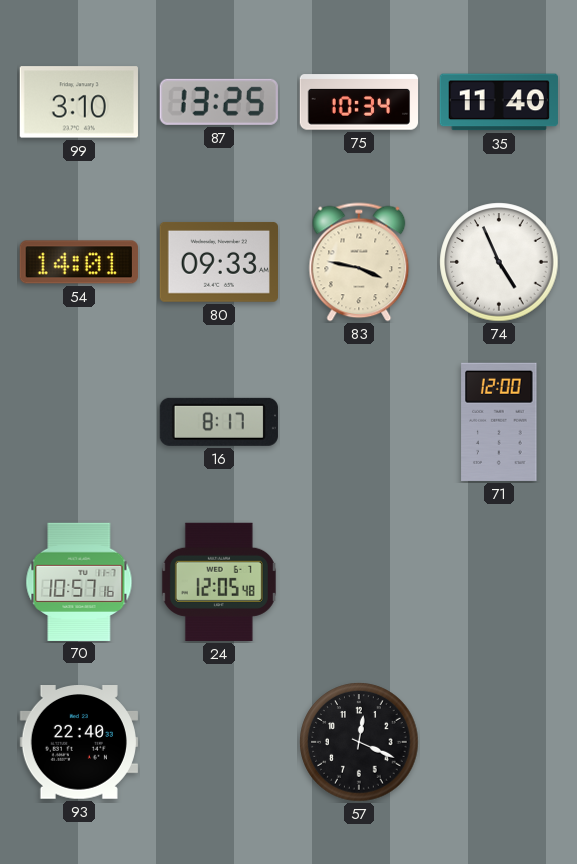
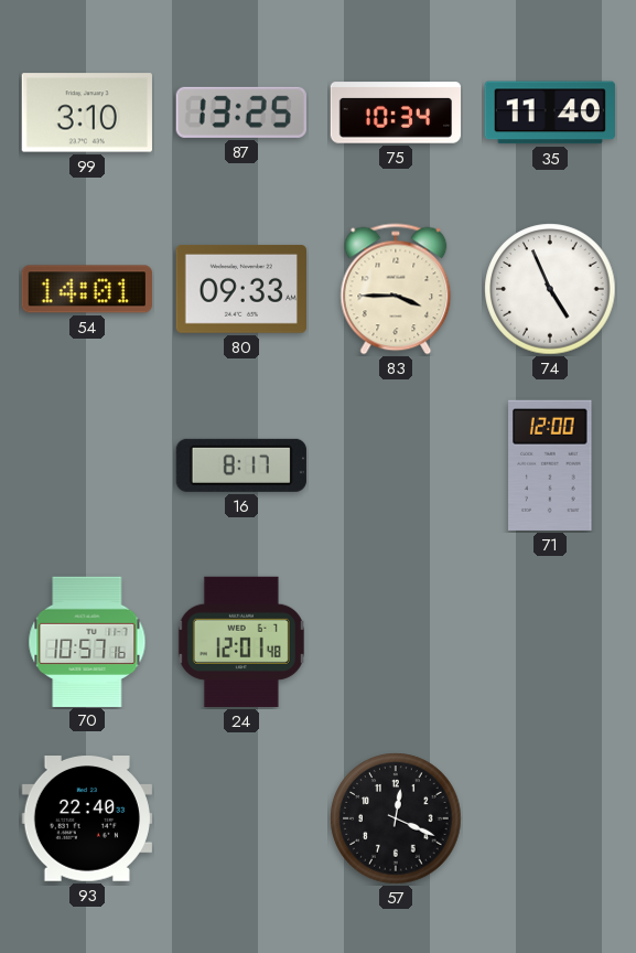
83: 3:47 -> 3:45 (396, 289)
24: 12:05 -> 12:01 (241, 642)
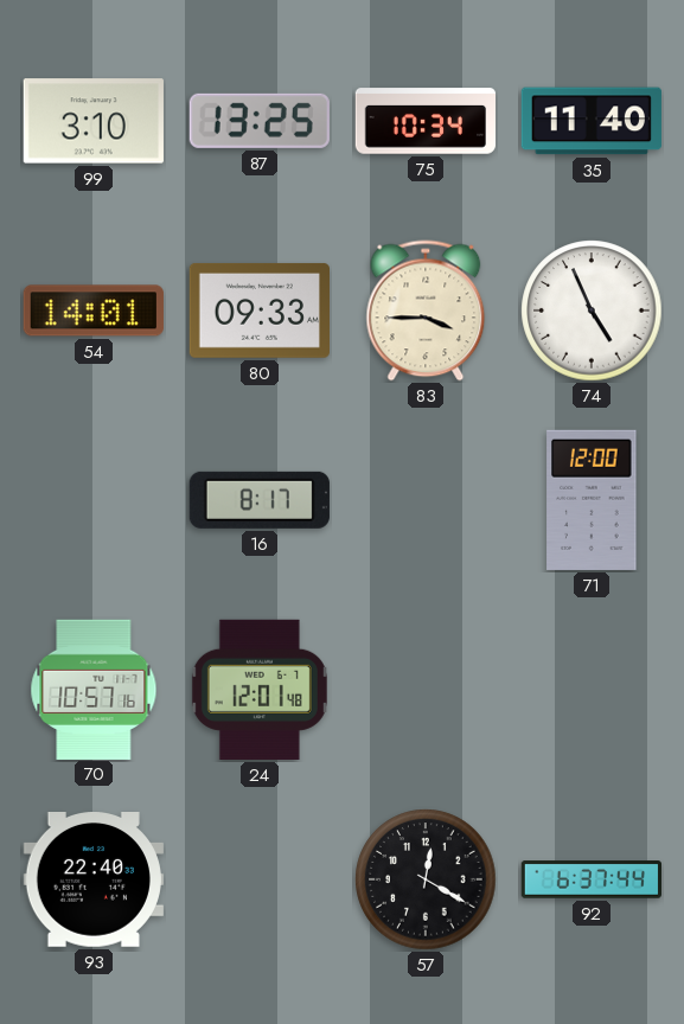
57: 12:19 -> 12:20 (426, 879)
92: none -> 6:37 (590, 879)
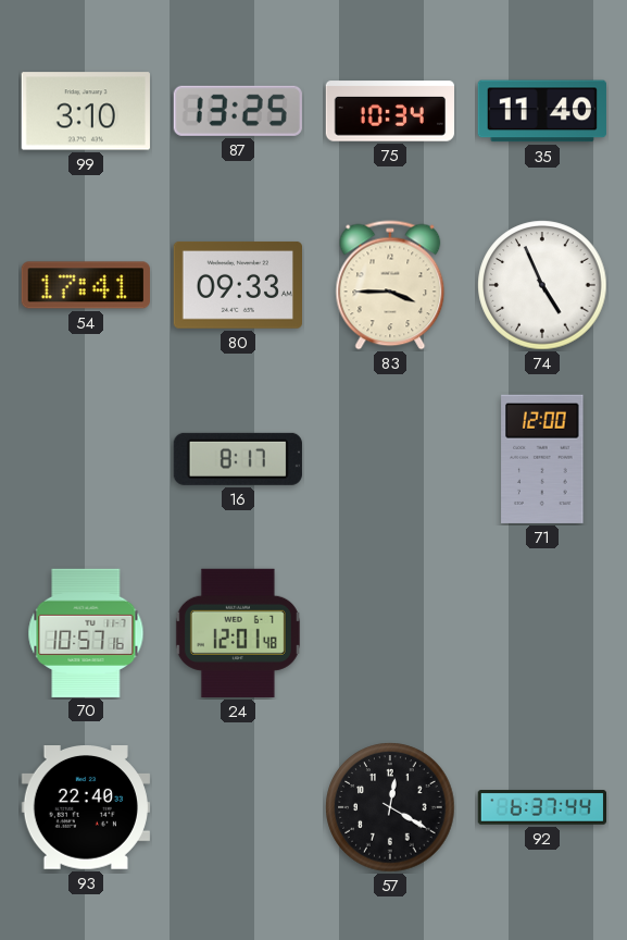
54: 14:01 -> 17:41 (86, 285)
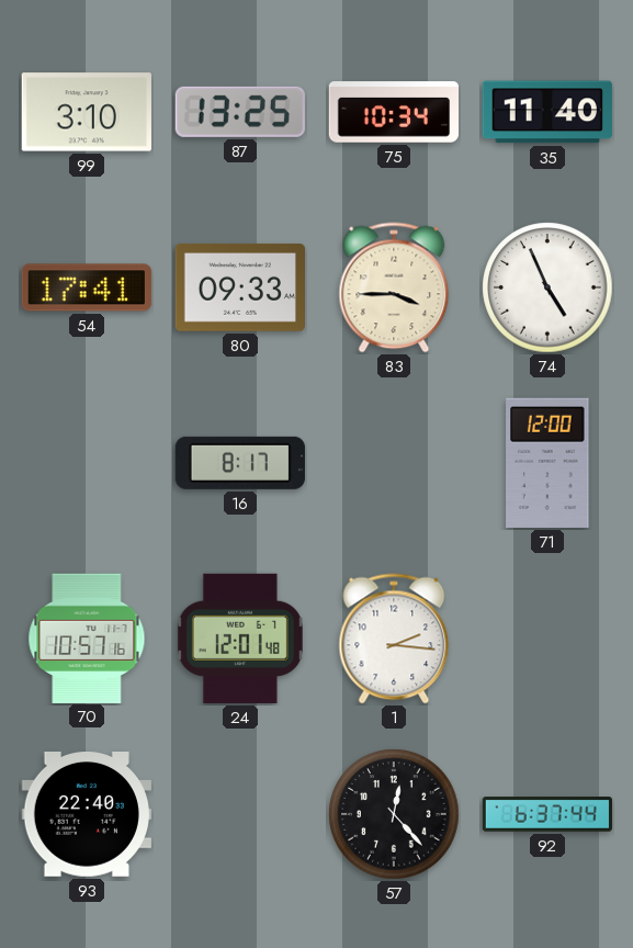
1: none -> 2:16 (394, 639)
57: 12:20 -> 12:23 (394, 814)
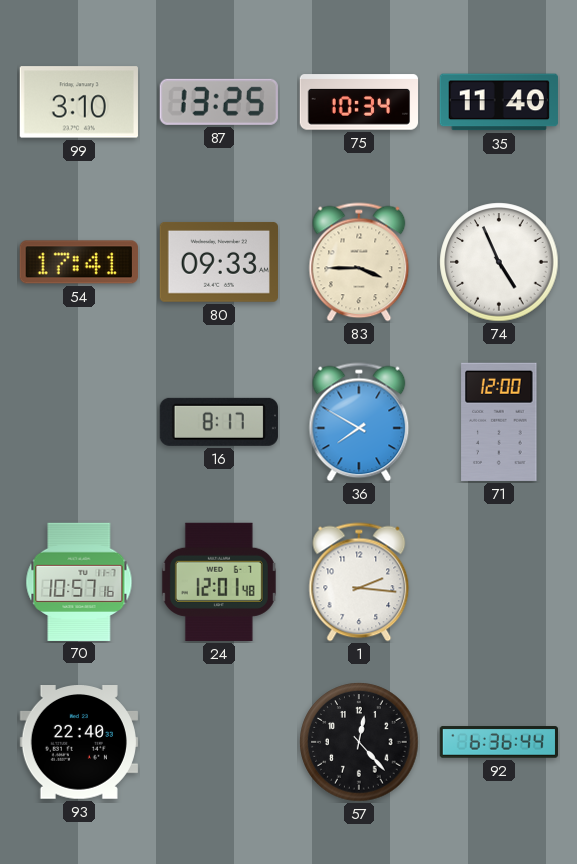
36: none -> 7:50 (359, 422)
92: 6:37 -> 6:36 (498, 742)
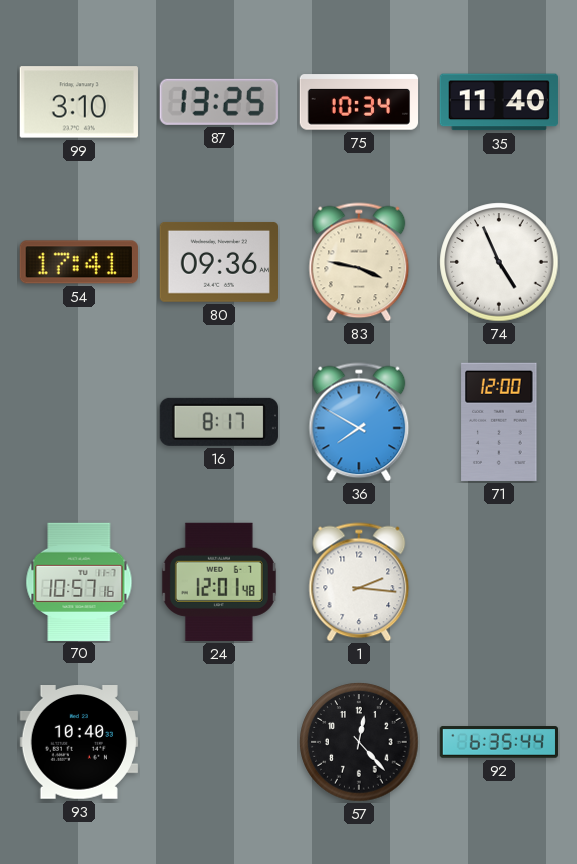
80: 09:33 -> 09:36 (218, 262)
83: 3:45 -> 3:47 (359, 262)
93: 22:40 -> 10:40 (79, 743)
92: 6:36 -> 6:35 (498, 742)
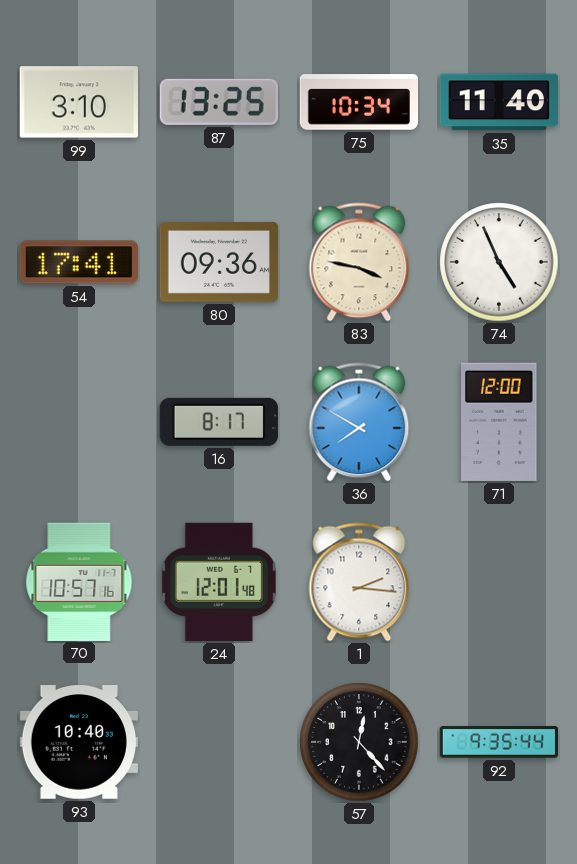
92: 6:35 -> 9:35 (498, 742)
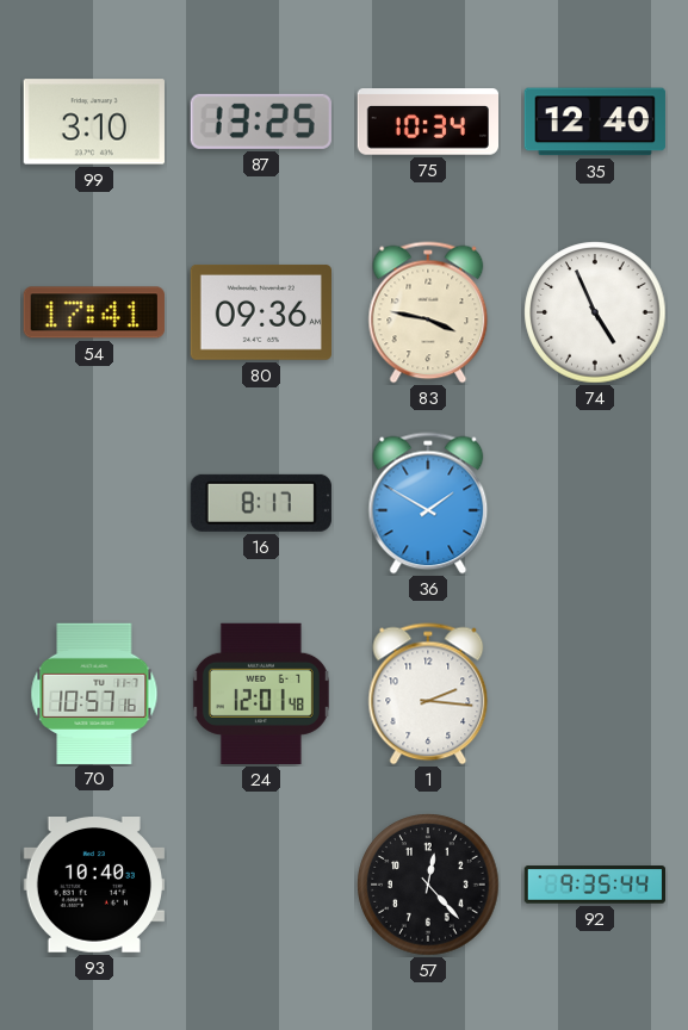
35: 11:40 -> 12:40 (595, 122)
36: 7:50 -> 1:50 (428, 503)
71: 12:00 -> none (499, 422)
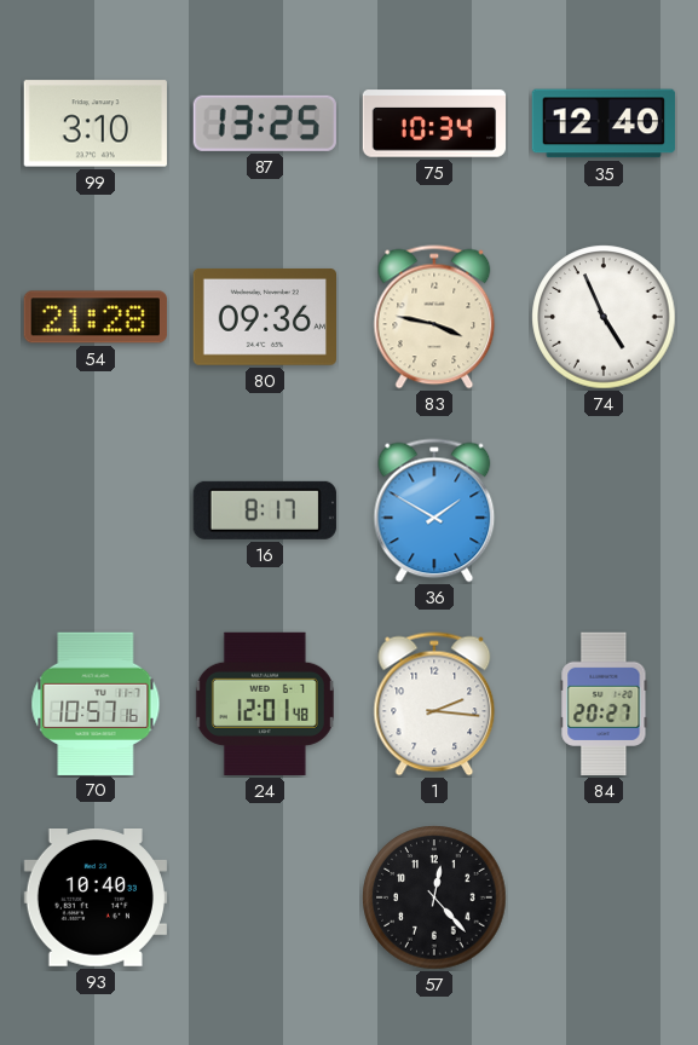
54: 17:41 -> 21:28 (96, 317)
84: none -> 20:27 (604, 704)
92: 9:35 -> none (594, 885)
